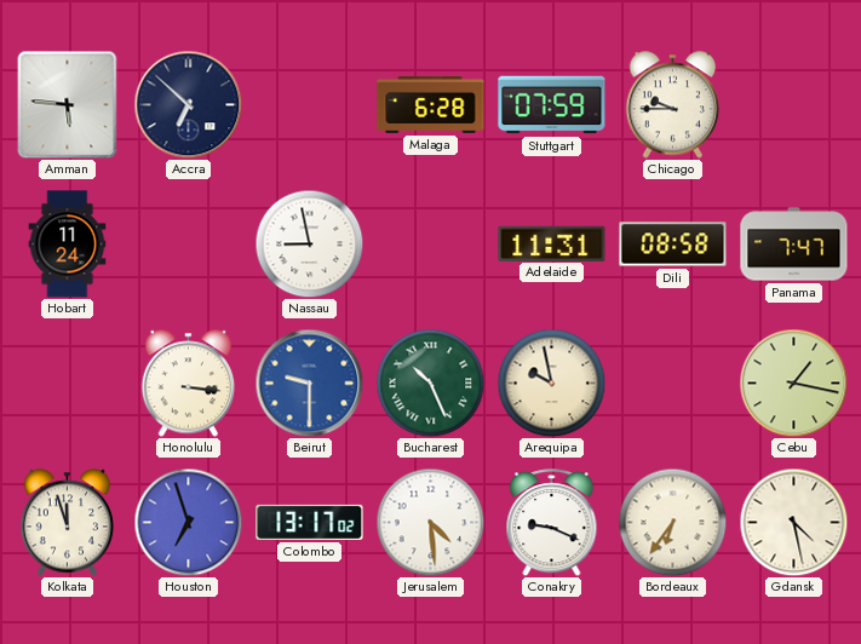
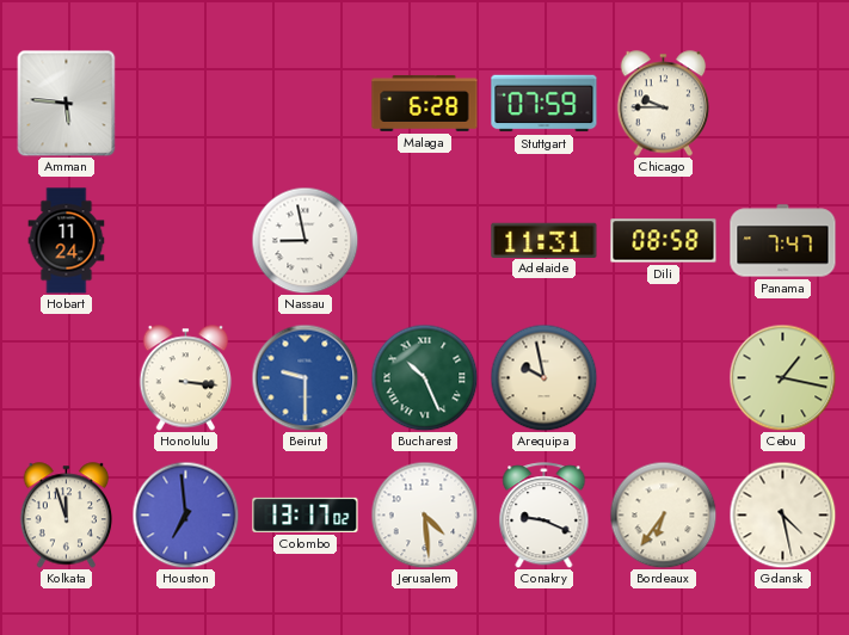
Accra: 6:52 -> none (188, 104)
Houston: 6:57 -> 6:59 (185, 514)
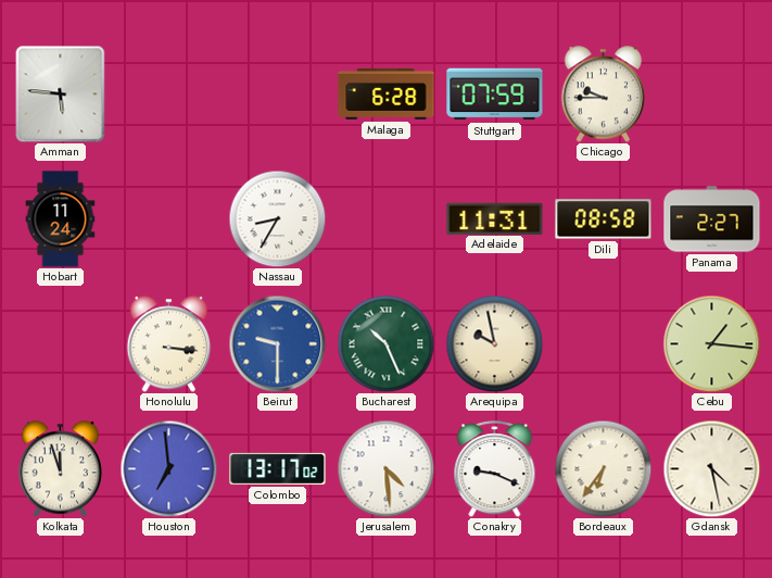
Nassau: 8:58 -> 8:35 (277, 218)
Panama: 7:47 -> 2:27 (712, 219)
Cebu: 1:17 -> 1:16 (711, 343)
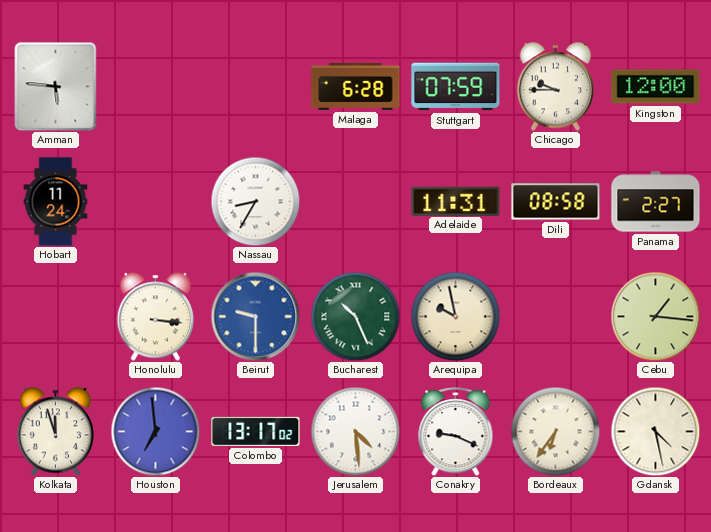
Kingston: none -> 12:00 (656, 87)
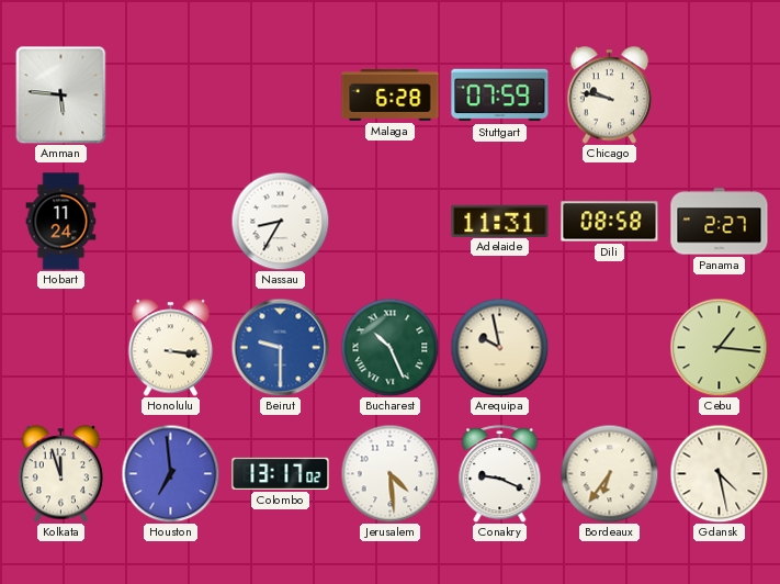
Chicago: 9:45 -> 9:47 (610, 96)
Kingston: 12:00 -> none (656, 87)
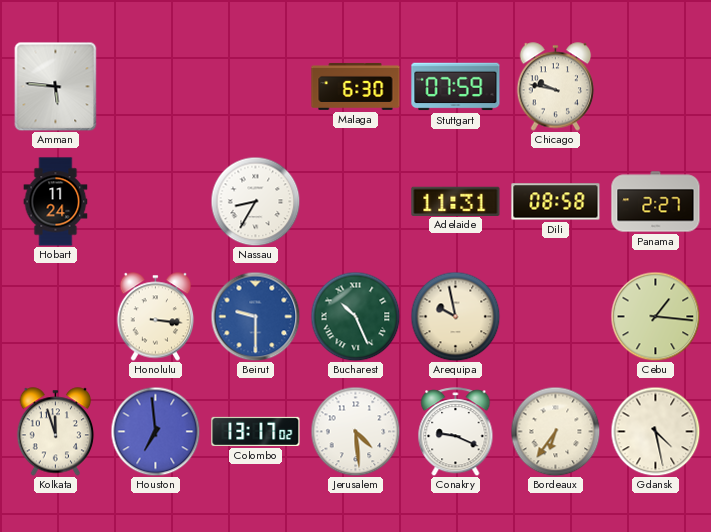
Malaga: 6:28 -> 6:30 (356, 86)
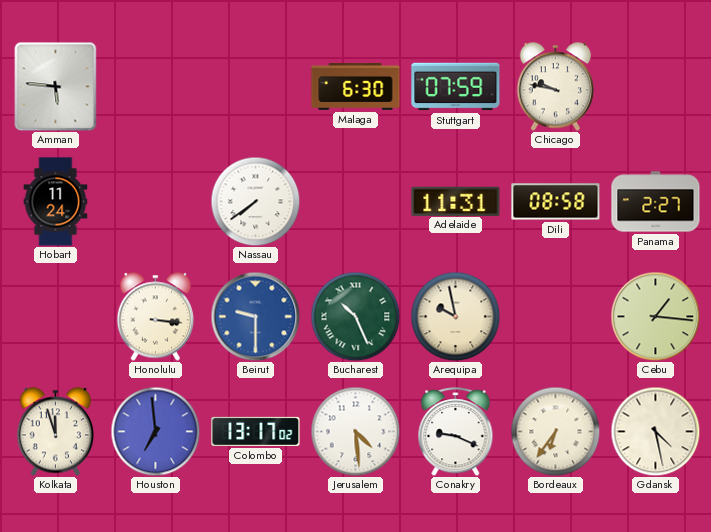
Nassau: 8:35 -> 7:39 (255, 201)
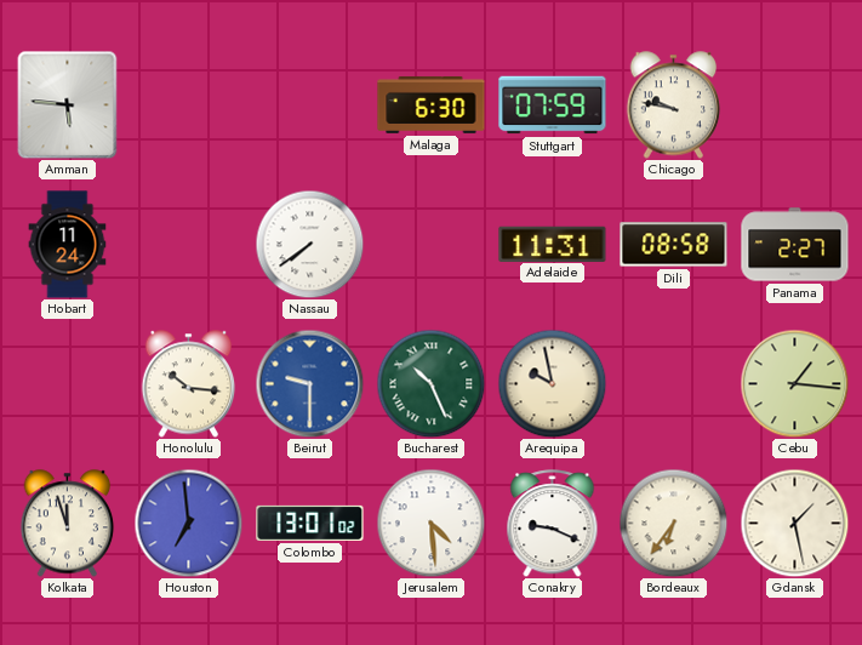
Honolulu: 3:16 -> 10:16 (189, 384)
Colombo: 13:17 -> 13:01 (310, 523)
Gdansk: 4:28 -> 1:28 (794, 523)
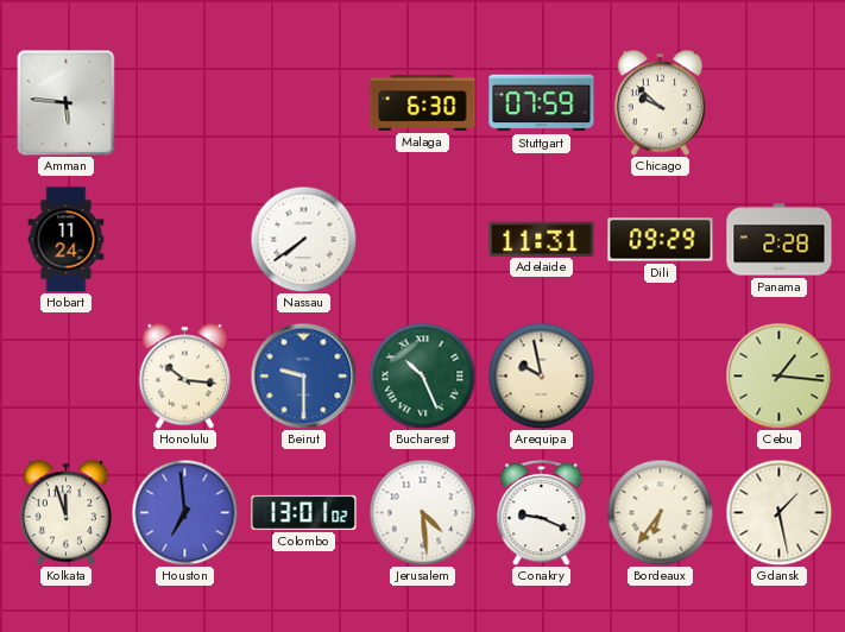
Chicago: 9:47 -> 9:52 (661, 103)
Dili: 08:58 -> 09:29 (661, 240)
Panama: 2:27 -> 2:28 (780, 240)
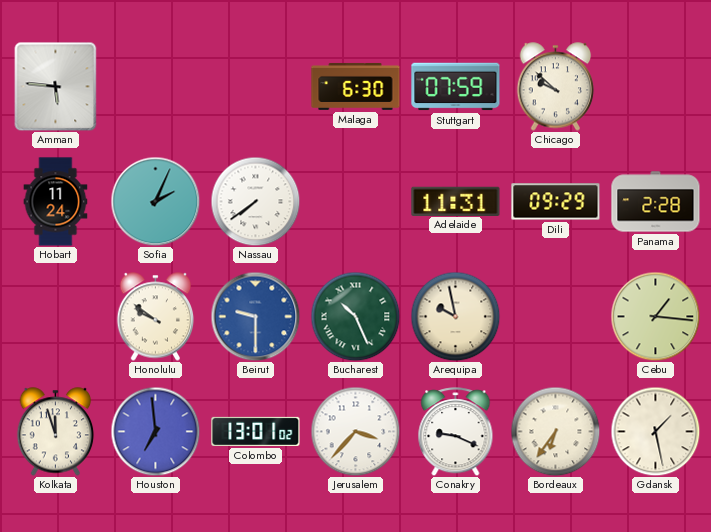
Sofia: none -> 2:04 (155, 201)
Honolulu: 10:16 -> 9:51 (156, 317)
Jerusalem: 4:29 -> 3:37 (355, 431)
